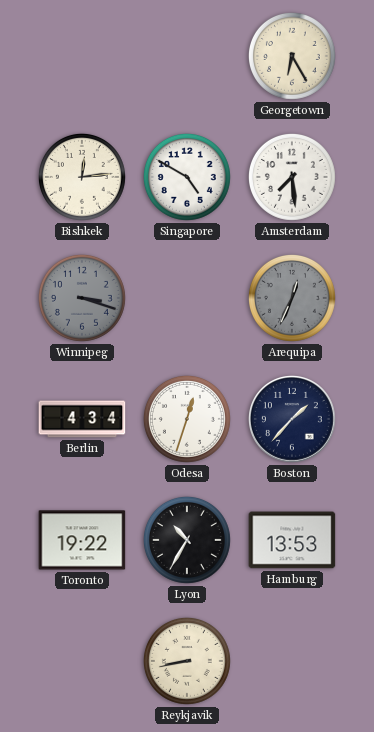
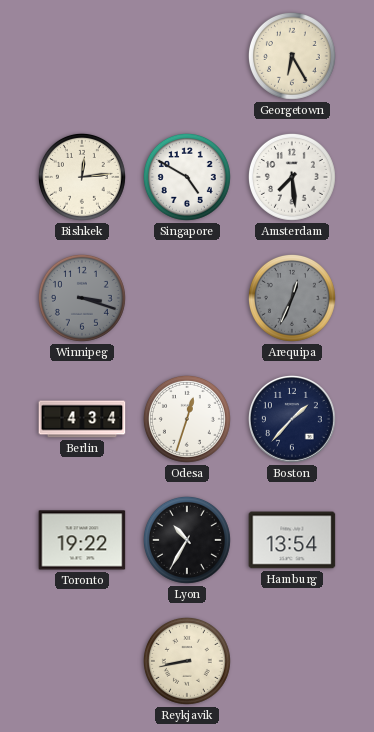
Hamburg: 13:53 -> 13:54 (292, 540)
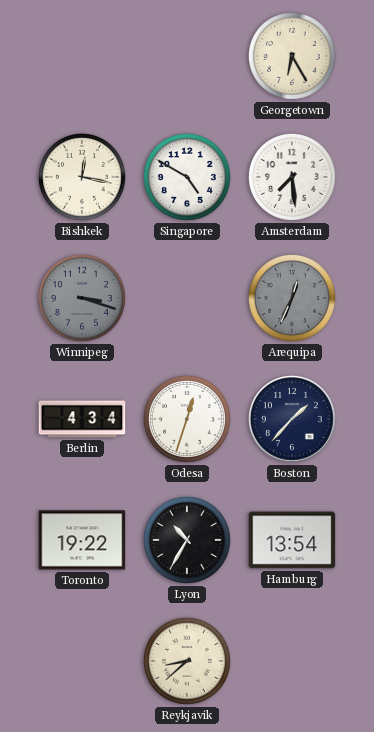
Bishkek: 12:14 -> 12:17 (82, 177)
Reykjavik: 8:43 -> 8:38 (187, 661)
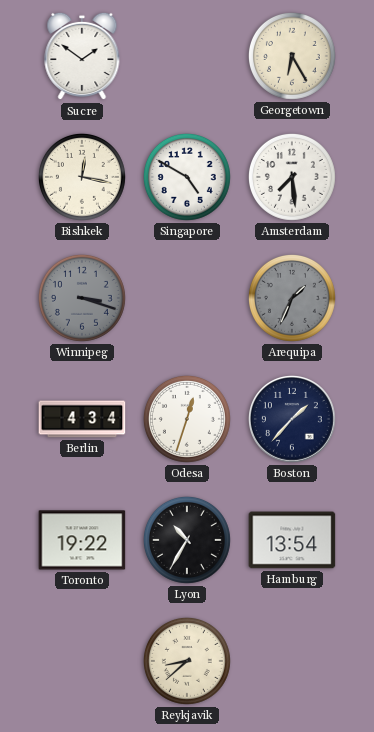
Sucre: none -> 1:51 (82, 56)
Arequipa: 12:34 -> 1:34 (292, 298)
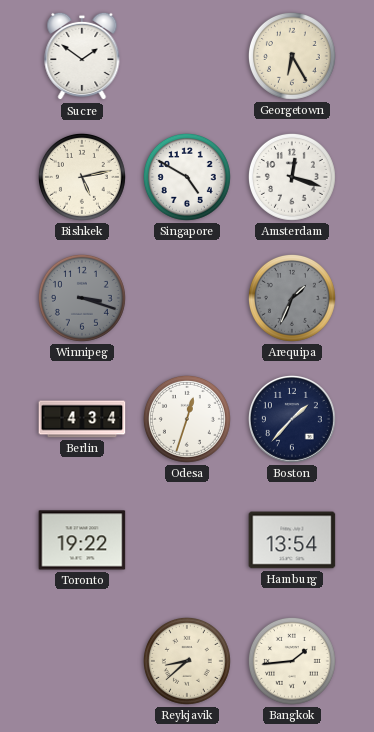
Bishkek: 12:17 -> 5:13 (82, 177)
Amsterdam: 7:29 -> 12:18 (292, 177)
Lyon: 10:35 -> none (187, 540)
Bangkok: none -> 1:44 (292, 661)
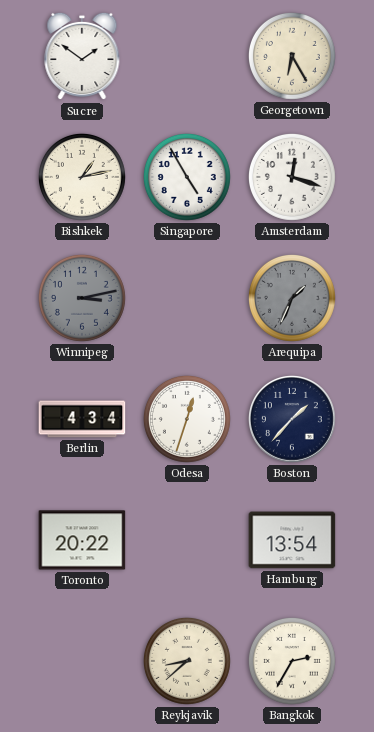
Bishkek: 5:13 -> 1:13 (82, 177)
Singapore: 4:50 -> 4:55 (187, 177)
Winnipeg: 3:18 -> 3:13 (82, 298)
Toronto: 19:22 -> 20:22 (82, 540)
Bangkok: 1:44 -> 2:35 (292, 661)
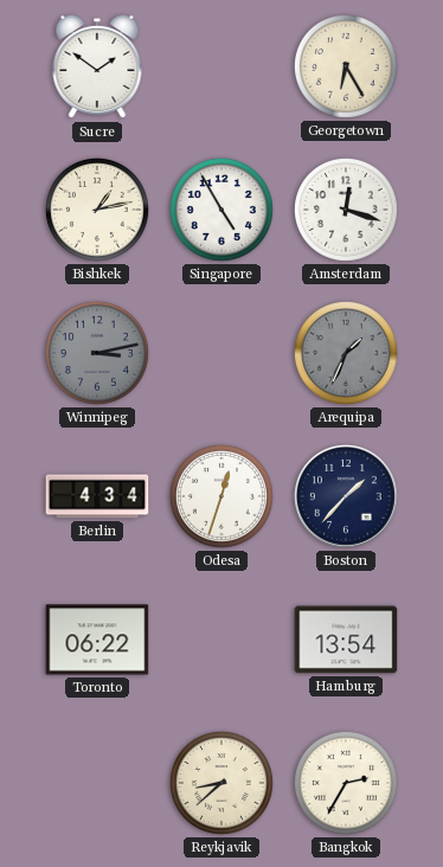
Toronto: 20:22 -> 06:22 (97, 640)
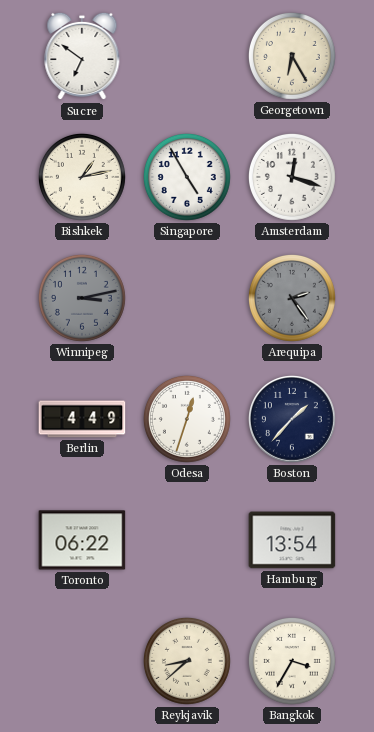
Sucre: 1:51 -> 6:51 (82, 56)
Arequipa: 1:34 -> 2:24 (292, 298)
Berlin: 4:34 -> 4:49 (82, 419)
Bangkok: 2:35 -> 3:35 (292, 661)
